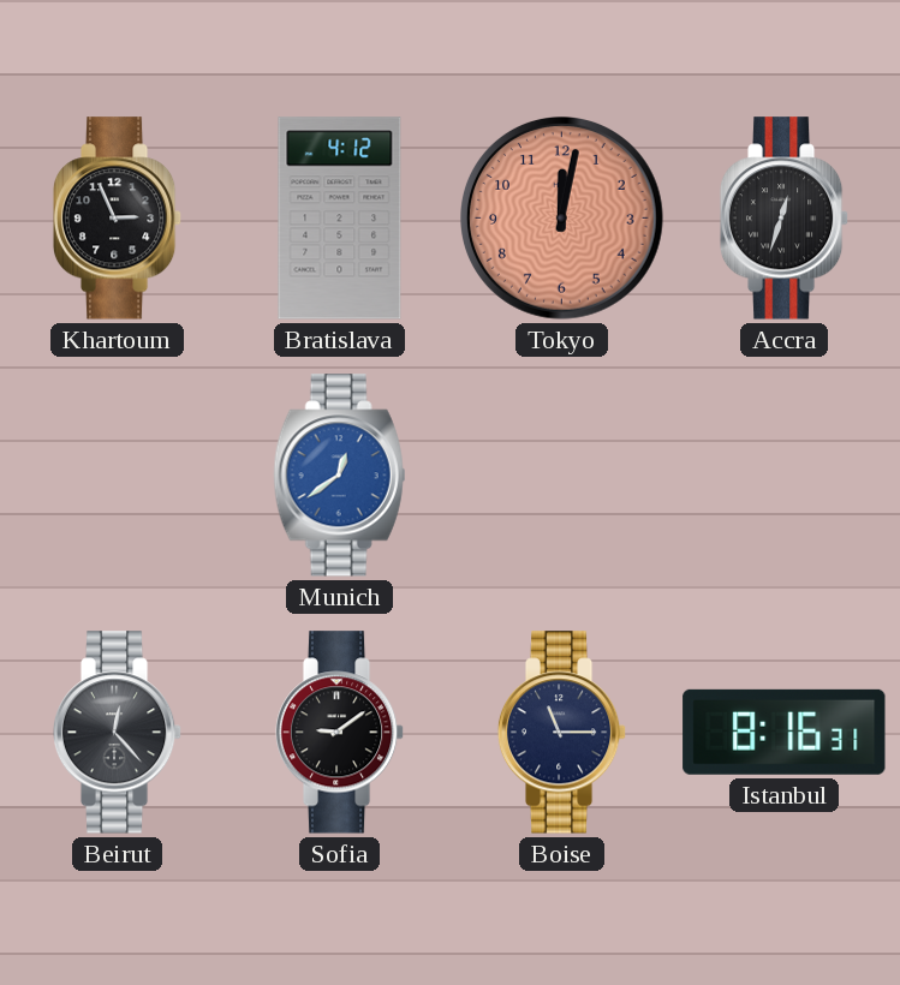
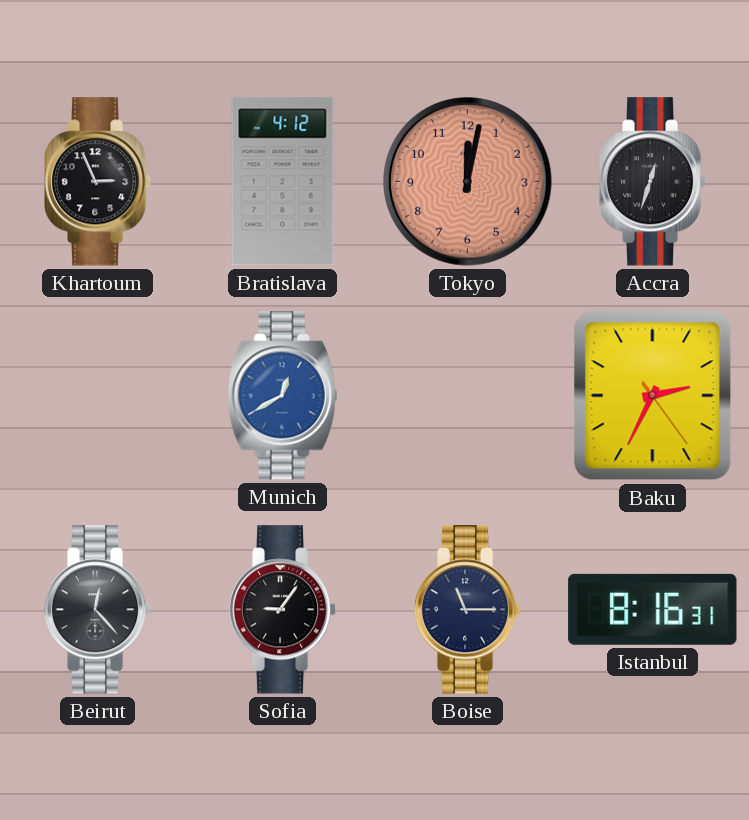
Munich: 12:39 -> 12:40 (283, 396)
Baku: none -> 2:34 (653, 396)
Sofia: 9:09 -> 9:06 (283, 610)
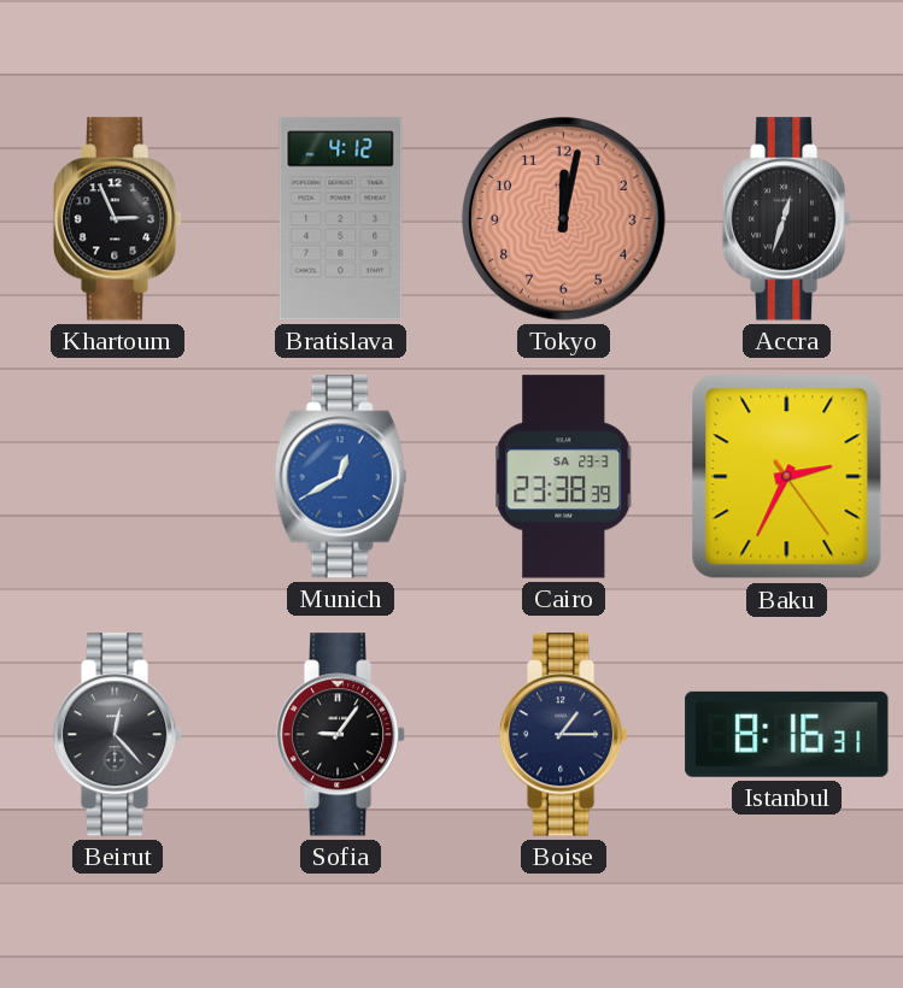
Cairo: none -> 23:38 (564, 477)
Boise: 11:15 -> 1:15 (564, 735)
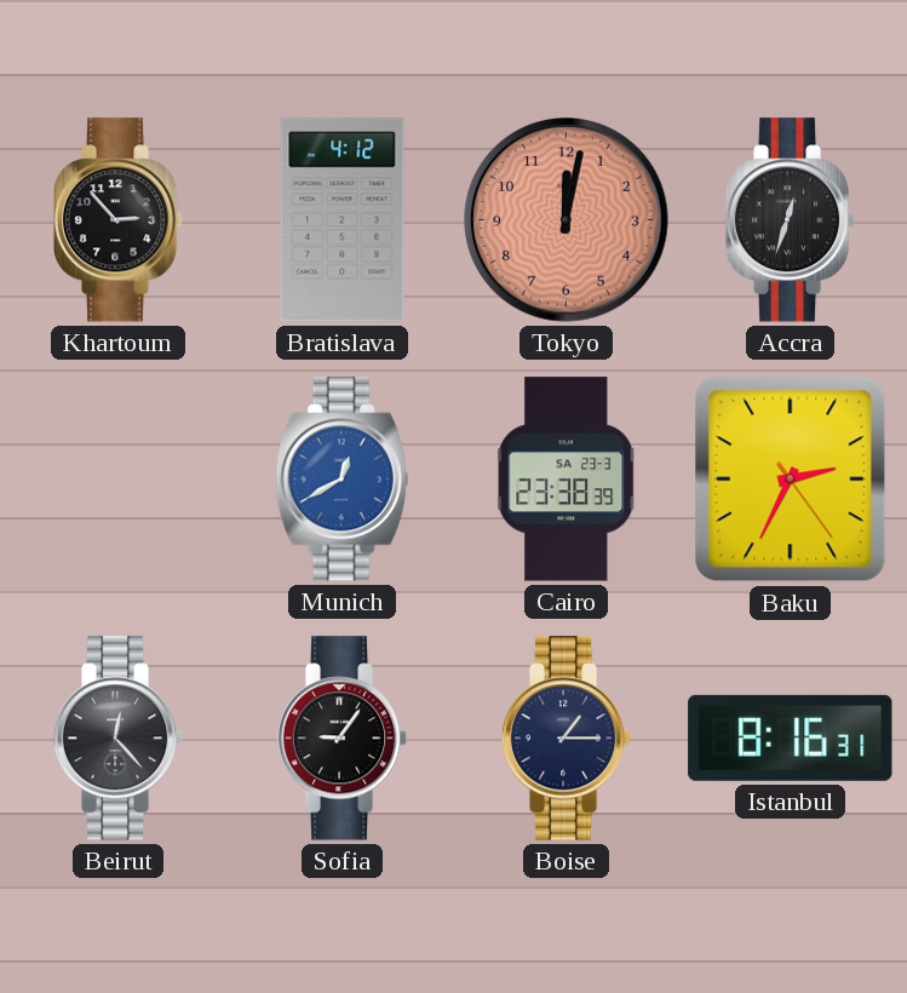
Khartoum: 2:56 -> 2:53 (119, 220)
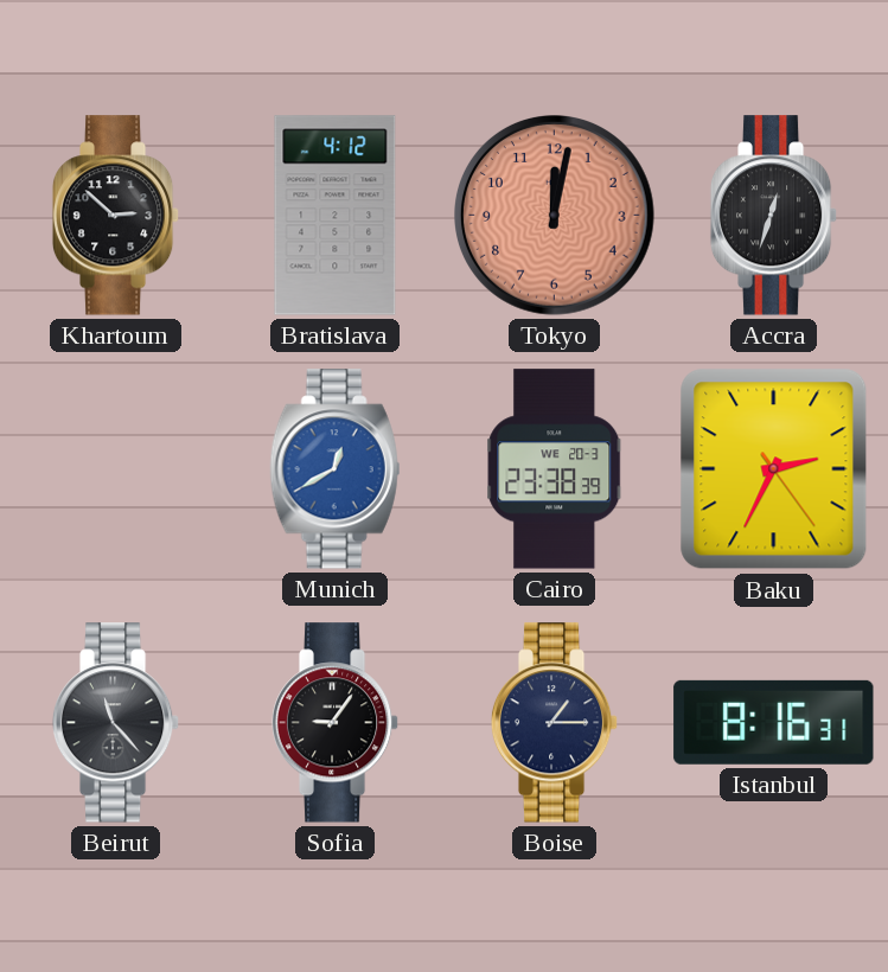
Khartoum: 2:53 -> 2:52 (116, 216)
Cairo date: SA 23-3 -> WE 20-3 (555, 469)
Beirut: 12:23 -> 11:23 (116, 723)
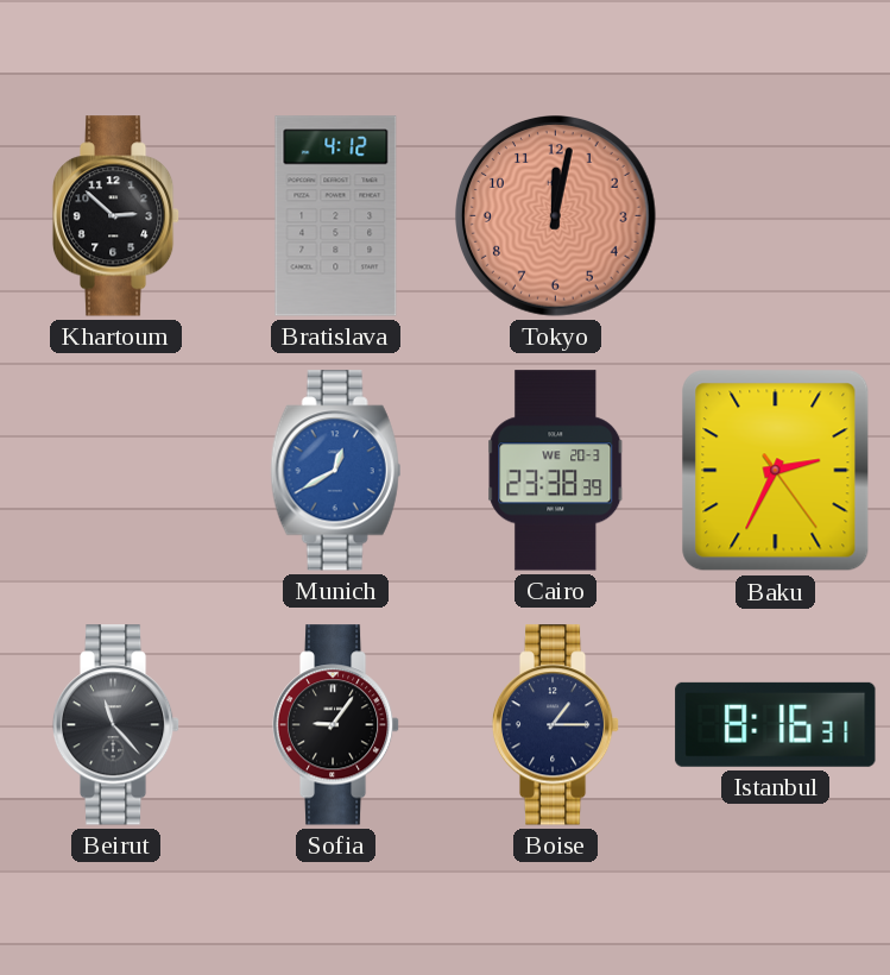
Accra: 12:33 -> none (774, 216)
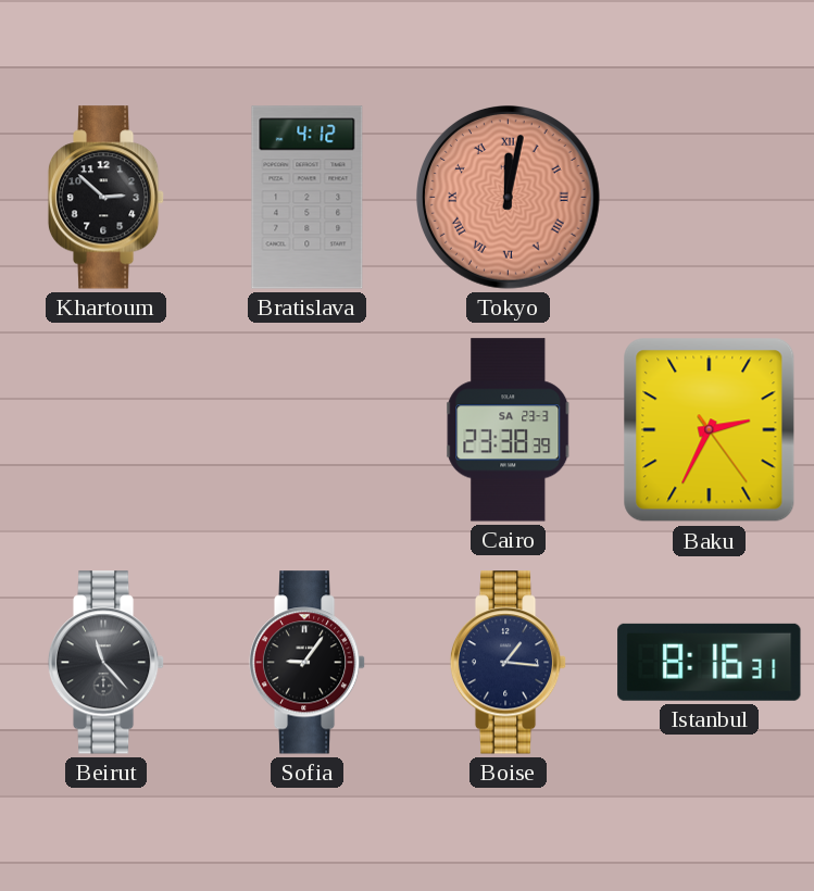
Tokyo numerals: Arabic -> Roman (509, 198)
Munich: 12:40 -> none (336, 471)
Cairo date: WE 20-3 -> SA 23-3 (509, 430)
Boise: 1:15 -> 1:16 (509, 663)
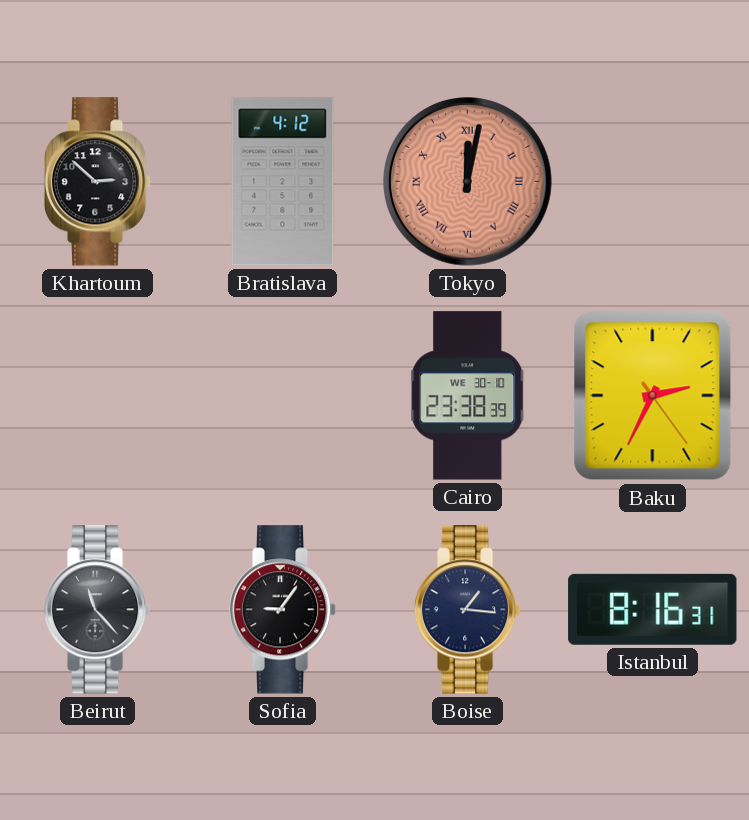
Cairo date: SA 23-3 -> WE 30-10 (468, 396)
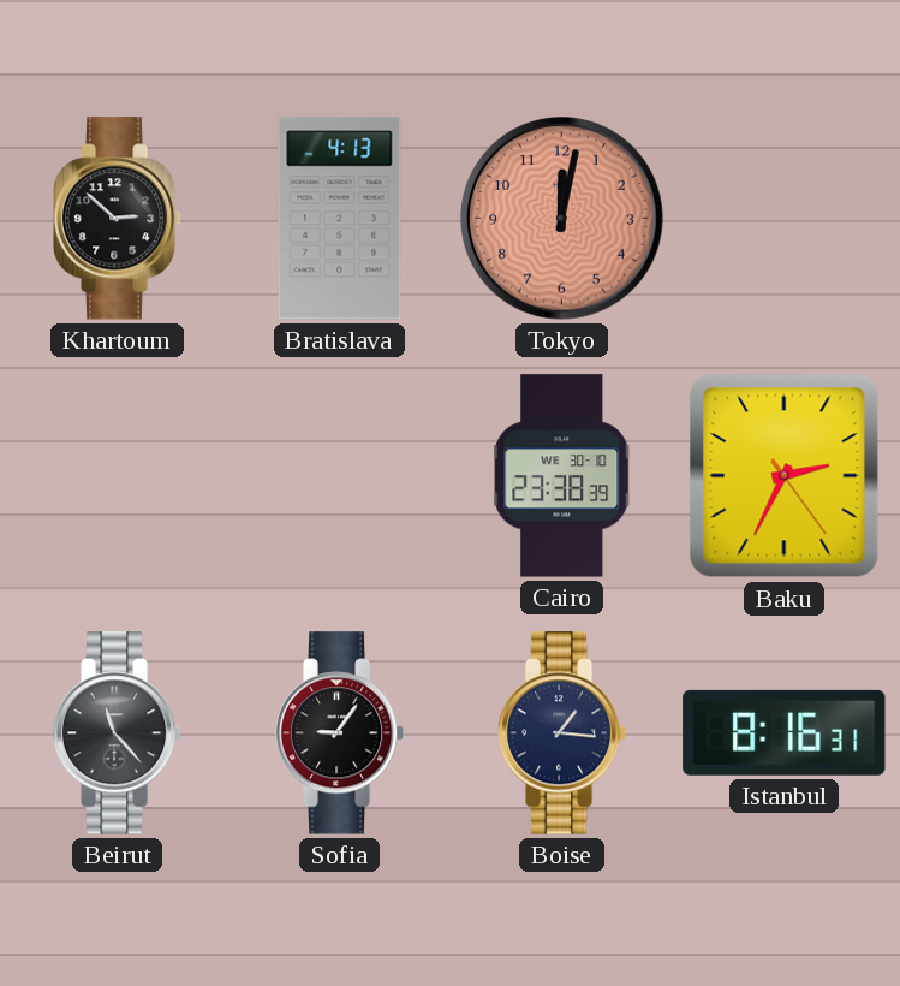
Bratislava: 4:12 -> 4:13 (340, 219)
Tokyo numerals: Roman -> Arabic (562, 219)
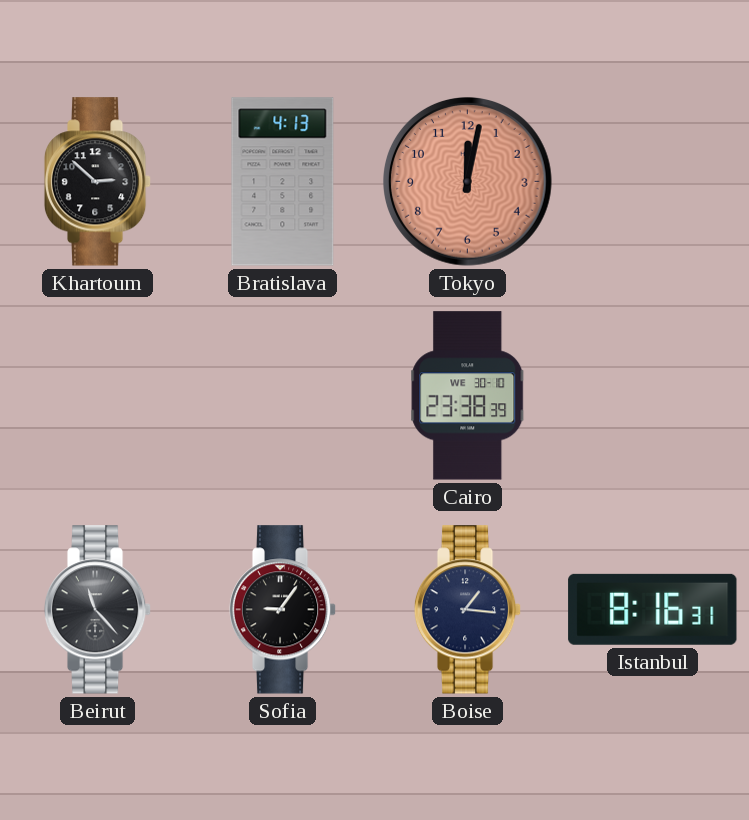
Baku: 2:34 -> none (785, 476)
